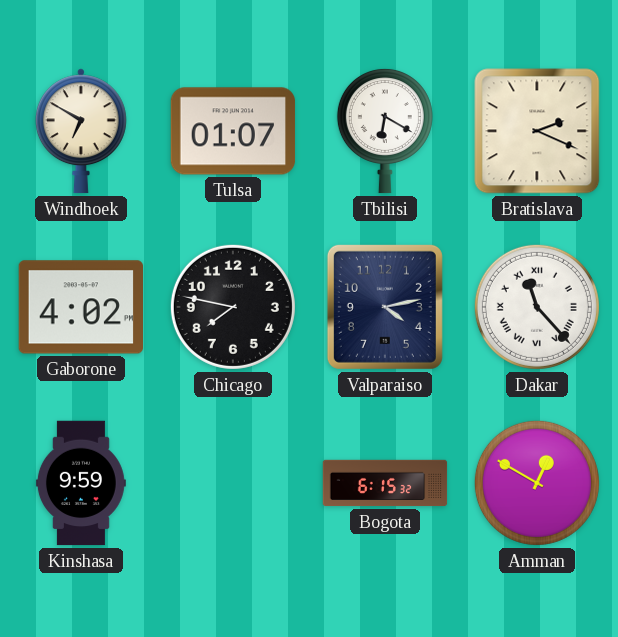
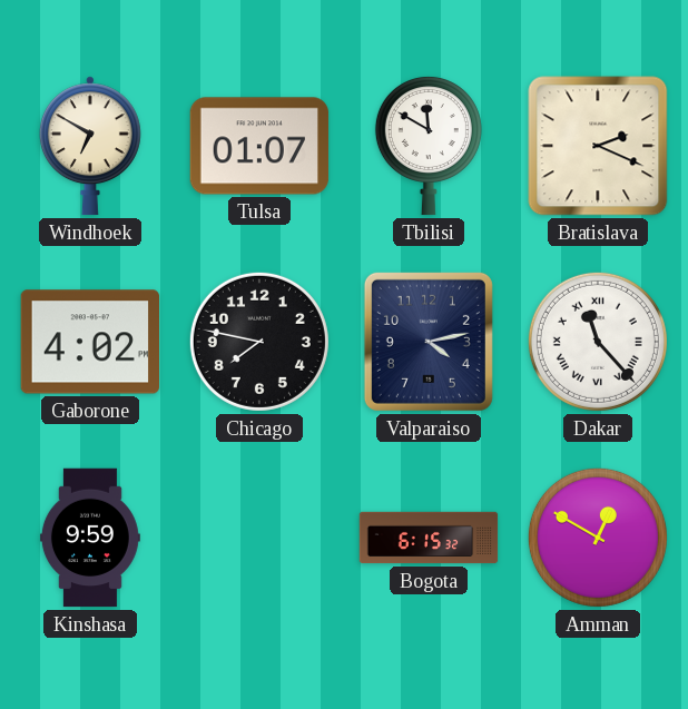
Tbilisi: 6:20 -> 11:50 (429, 146)
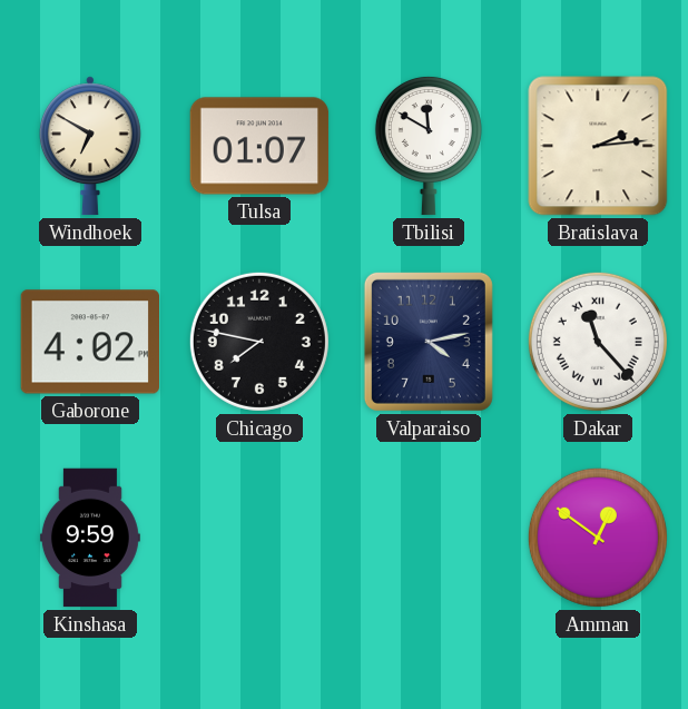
Bratislava: 2:19 -> 2:14 (598, 146)
Bogota: 6:15 -> none (429, 538)
Amman: 12:50 -> 12:51 (598, 538)
